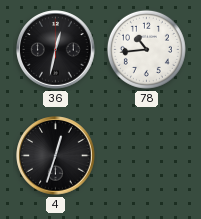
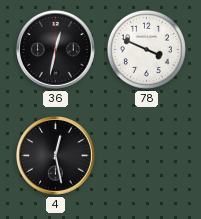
78: 10:44 -> 3:49 (146, 49)
4: 12:33 -> 12:28 (56, 156)
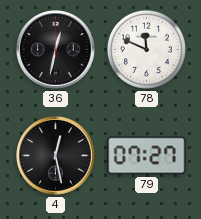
78: 3:49 -> 11:49 (146, 49)
79: none -> 07:27 (147, 156)
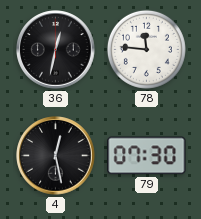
78: 11:49 -> 11:46 (146, 49)
79: 07:27 -> 07:30 (147, 156)
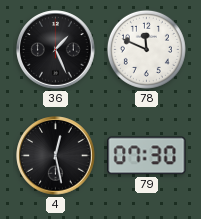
36: 12:32 -> 1:26 (56, 50)
78: 11:46 -> 11:49 (146, 49)
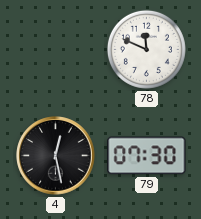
36: 1:26 -> none (56, 50)
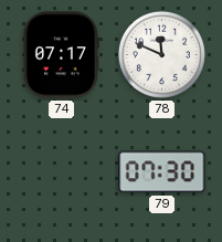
74: none -> 07:17 (61, 55)
4: 12:28 -> none (56, 156)
